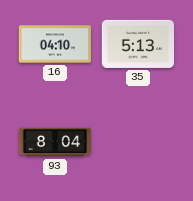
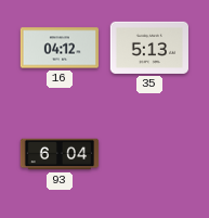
16: 04:10 -> 04:12 (60, 48)
93: 8:04 -> 6:04 (60, 154)
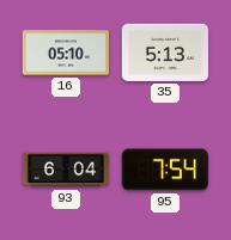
16: 04:12 -> 05:10 (66, 53)
95: none -> 7:54 (165, 170)
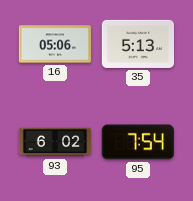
16: 05:10 -> 05:06 (55, 44)
93: 6:04 -> 6:02 (55, 142)
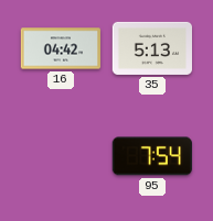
16: 05:06 -> 04:42 (61, 48)
93: 6:02 -> none (55, 142)
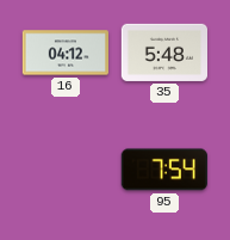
16: 04:42 -> 04:12 (66, 53)
35: 5:13 -> 5:48 (163, 53)
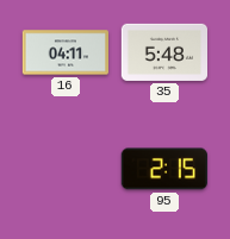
16: 04:12 -> 04:11 (66, 52)
95: 7:54 -> 2:15 (164, 169)
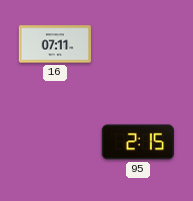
16: 04:11 -> 07:11 (55, 44)
35: 5:48 -> none (163, 52)
